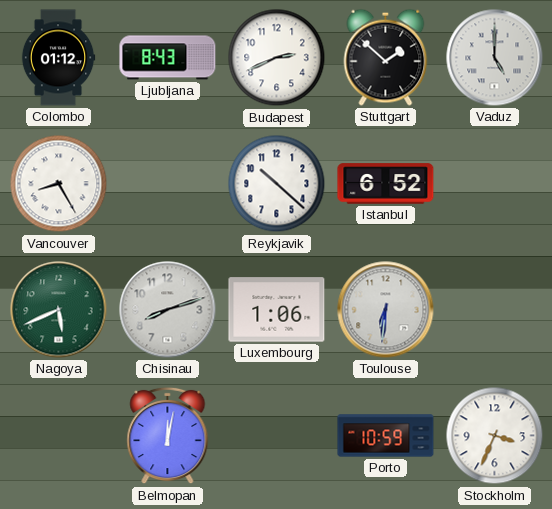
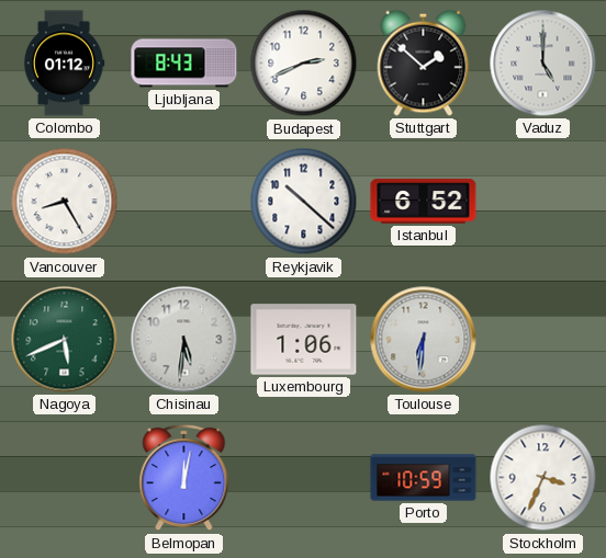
Chisinau: 8:12 -> 5:31 (184, 340)
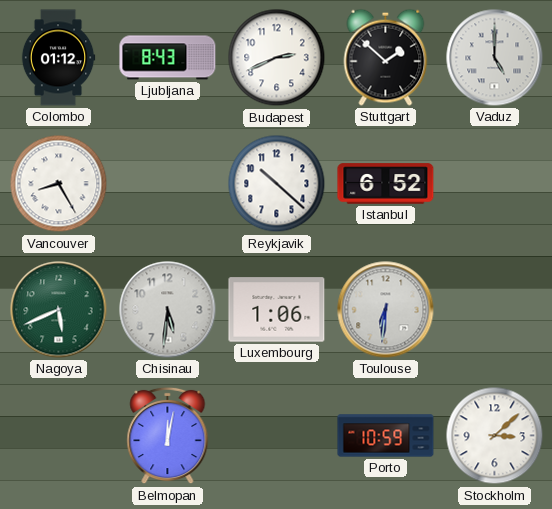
Stockholm: 3:34 -> 3:08 (495, 436)
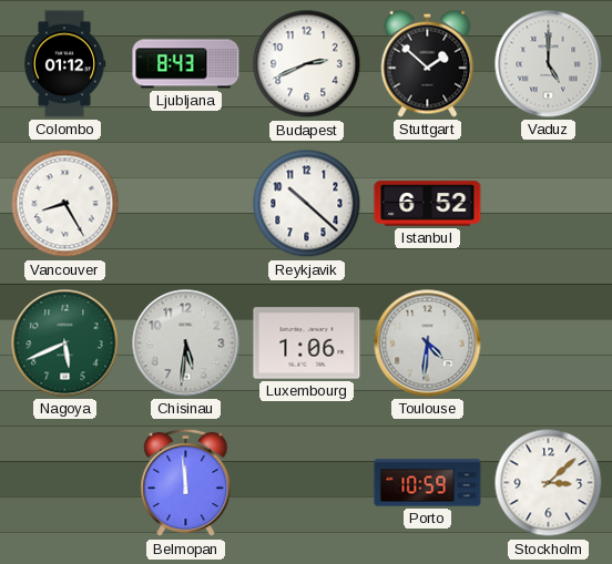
Toulouse: 6:31 -> 4:31 (428, 343)
Belmopan: 12:02 -> 11:59 (186, 483)
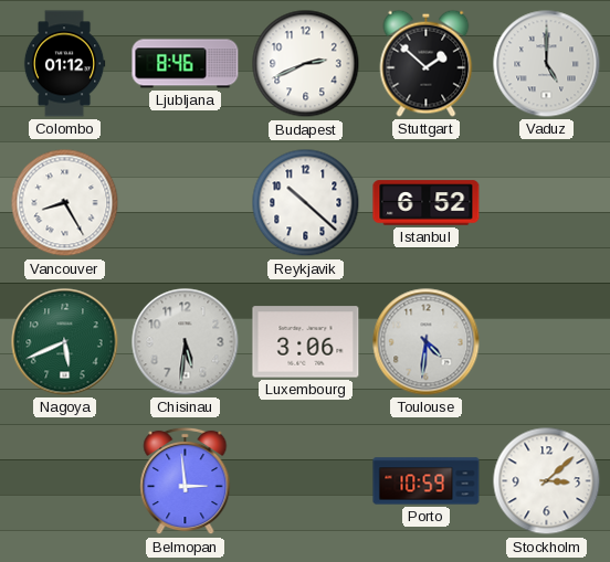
Ljubljana: 8:43 -> 8:46 (186, 64)
Luxembourg: 1:06 -> 3:06 (306, 342)
Belmopan: 11:59 -> 2:59 (186, 481)
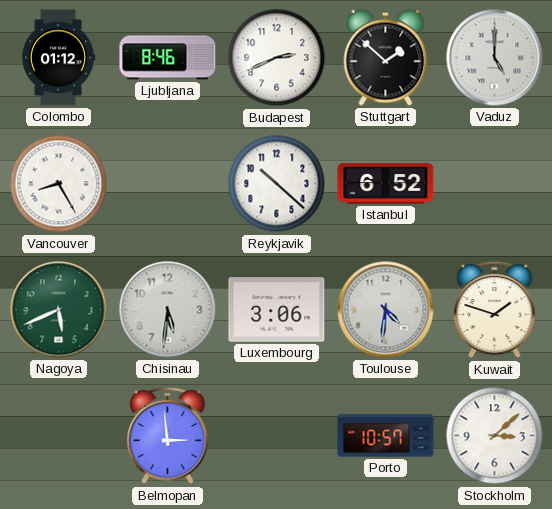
Kuwait: none -> 1:48 (495, 310)
Porto: 10:59 -> 10:57 (386, 436)
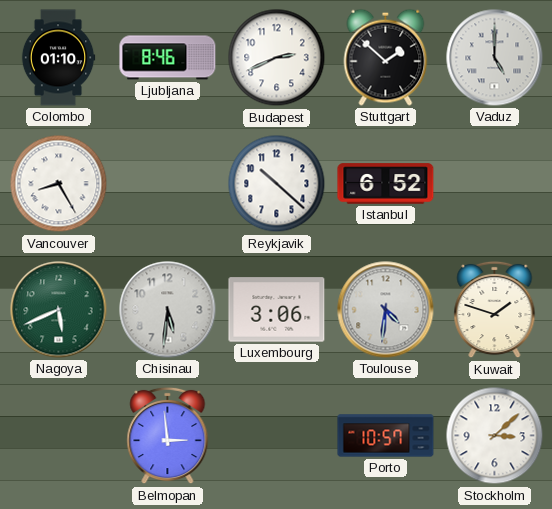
Colombo: 01:12 -> 01:10 (58, 58)
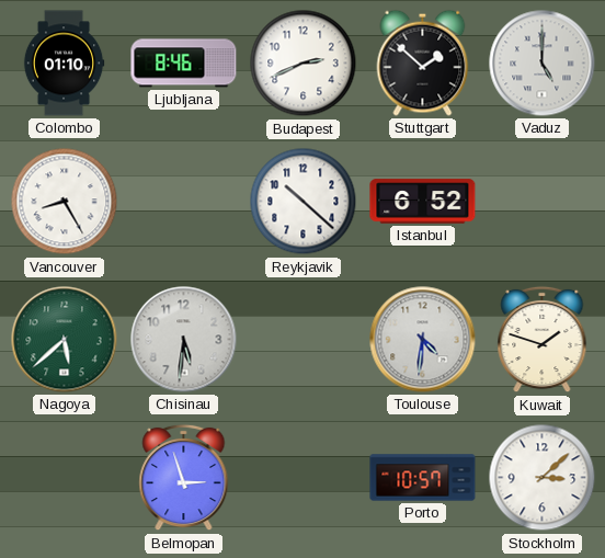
Nagoya: 5:41 -> 5:38 (65, 340)
Luxembourg: 3:06 -> none (277, 310)
Belmopan: 2:59 -> 2:57 (184, 478)
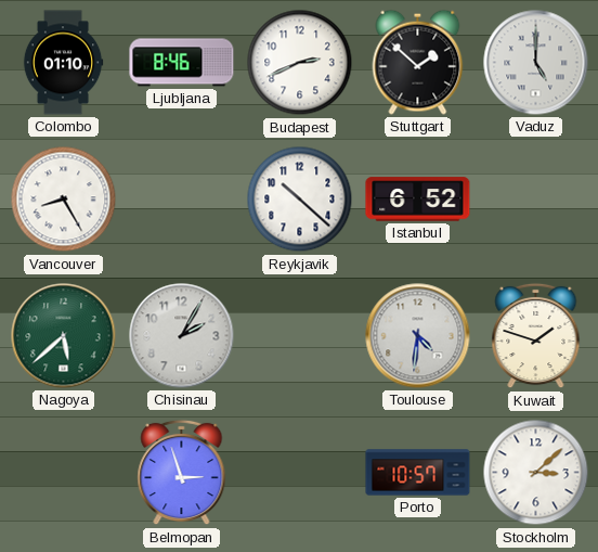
Chisinau: 5:31 -> 2:05 (182, 336)
